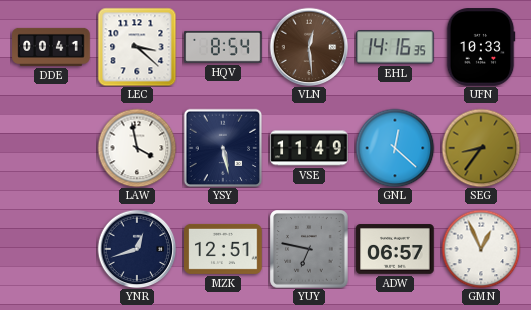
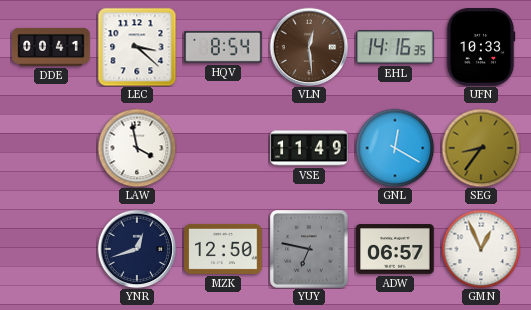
YSY: 5:28 -> none (223, 148)
GNL: 12:22 -> 12:20 (395, 148)
MZK: 12:51 -> 12:50 (223, 249)
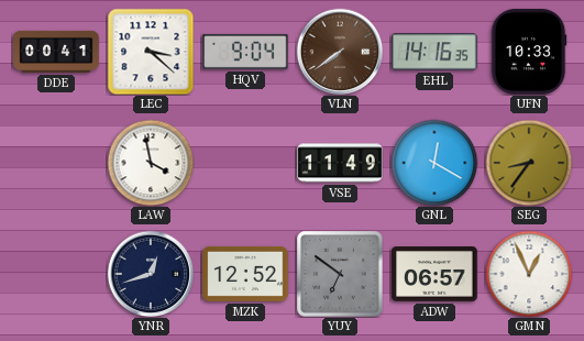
HQV: 8:54 -> 9:04 (245, 52)
VLN: 12:29 -> 7:39 (340, 52)
MZK: 12:50 -> 12:52 (245, 274)
YUY: 6:47 -> 6:51 (340, 274)
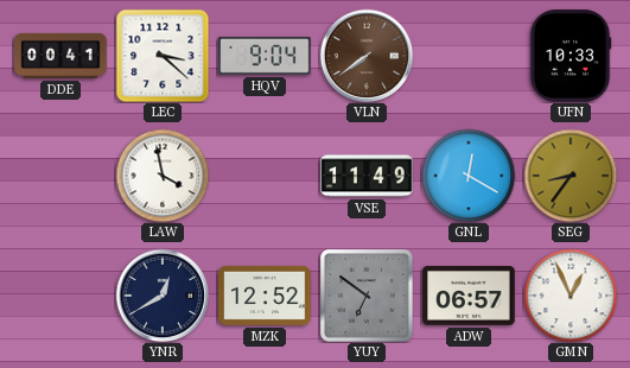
EHL: 14:16 -> none (434, 52)
YNR: 12:42 -> 12:40 (163, 296)
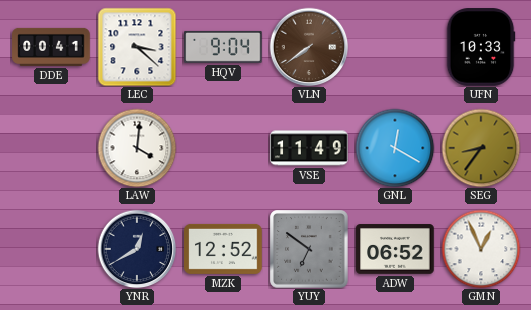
LAW: 3:58 -> 4:01 (137, 148)
ADW: 06:57 -> 06:52 (395, 249)
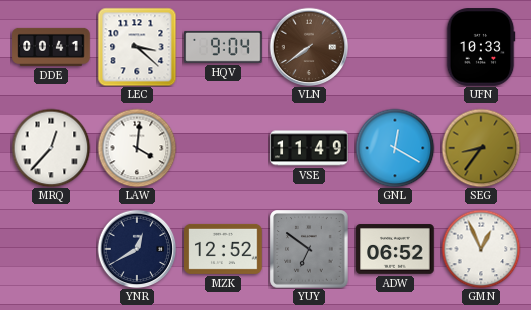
MRQ: none -> 12:37 (51, 148)
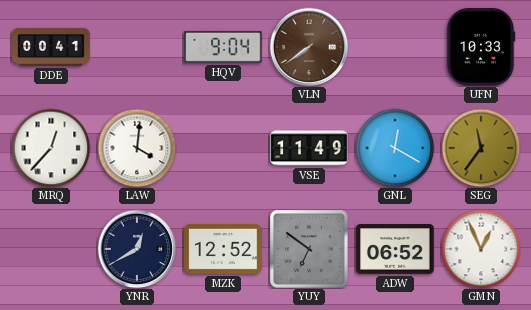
LEC: 3:22 -> none (137, 47)
SEG: 8:36 -> 11:36 (481, 148)
